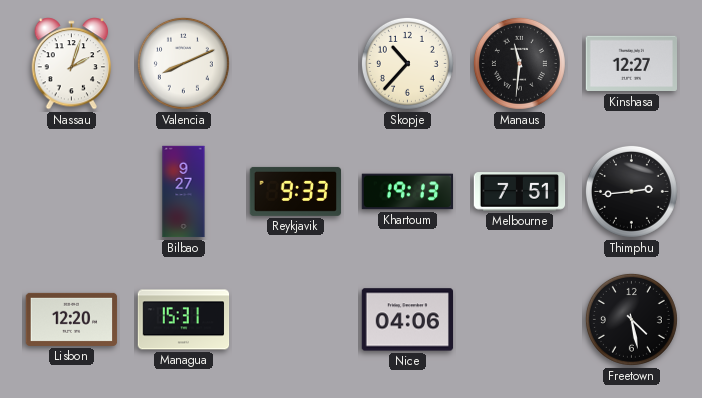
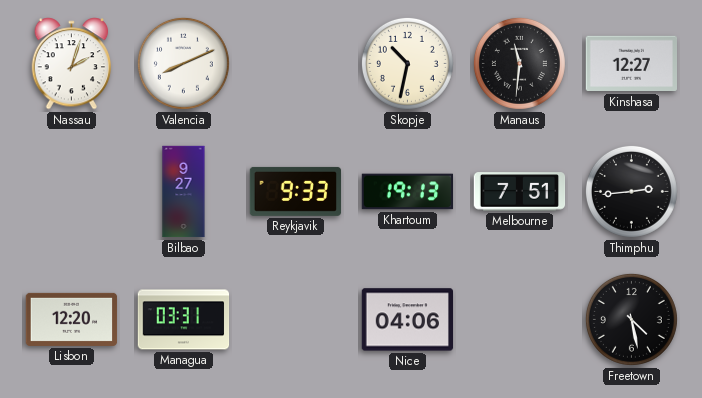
Skopje: 10:37 -> 10:32 (407, 63)
Managua: 15:31 -> 03:31 (184, 320)
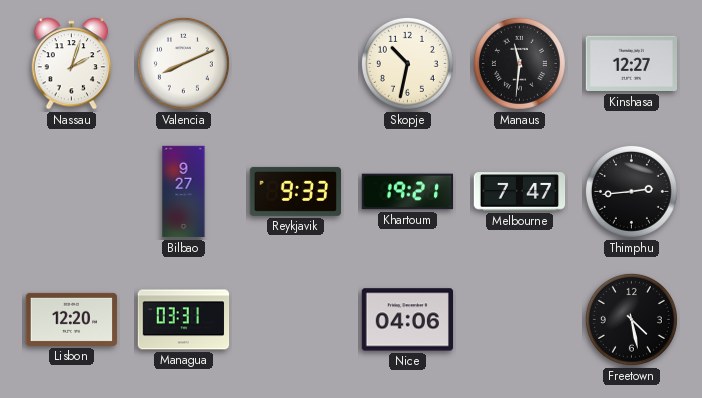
Khartoum: 19:13 -> 19:21 (408, 192)
Melbourne: 7:51 -> 7:47 (520, 192)
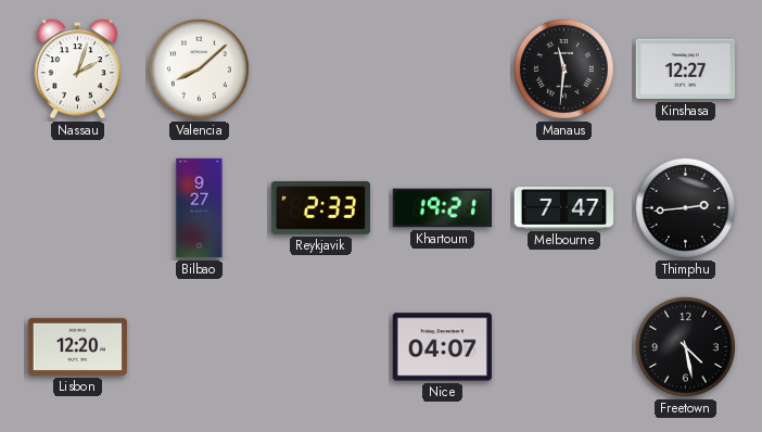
Valencia: 8:11 -> 8:08 (199, 68)
Skopje: 10:32 -> none (407, 63)
Reykjavik: 9:33 -> 2:33 (321, 207)
Managua: 03:31 -> none (184, 320)
Nice: 04:06 -> 04:07 (443, 347)
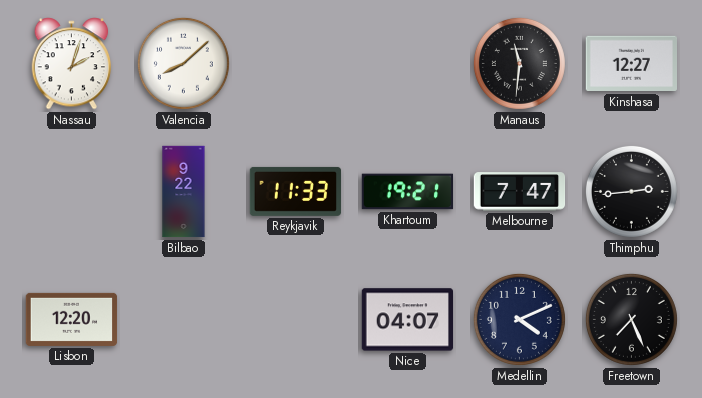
Bilbao: 9:27 -> 9:22 (184, 192)
Reykjavik: 2:33 -> 11:33 (296, 191)
Medellin: none -> 4:11 (519, 319)
Freetown: 4:28 -> 7:26 (631, 319)
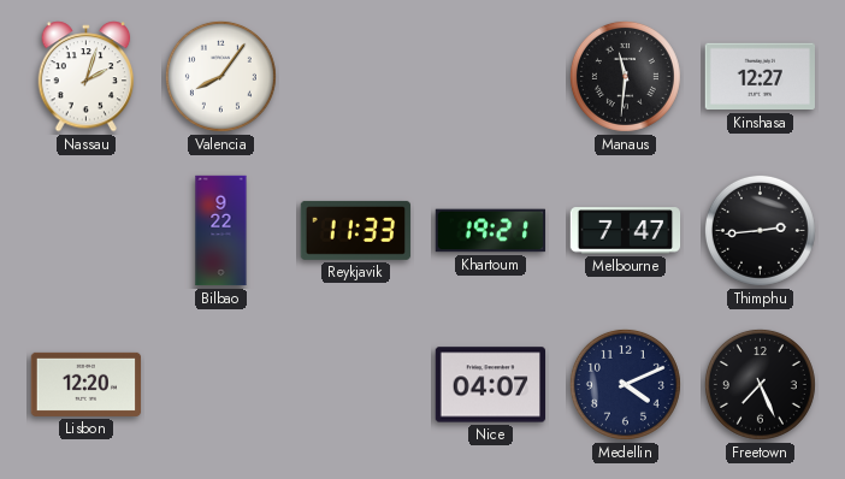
Valencia: 8:08 -> 8:06 (220, 76)
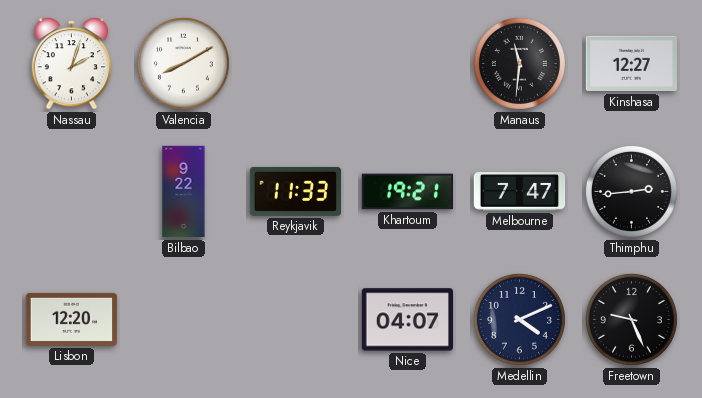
Valencia: 8:06 -> 8:10 (183, 63)
Freetown: 7:26 -> 9:26 (631, 319)
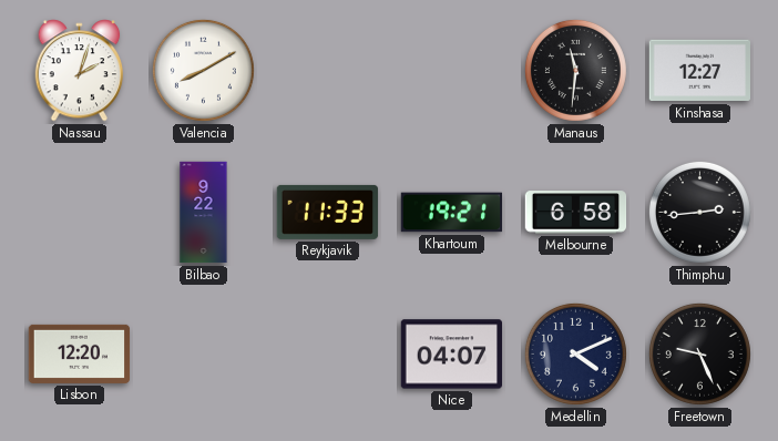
Melbourne: 7:47 -> 6:58 (576, 213)
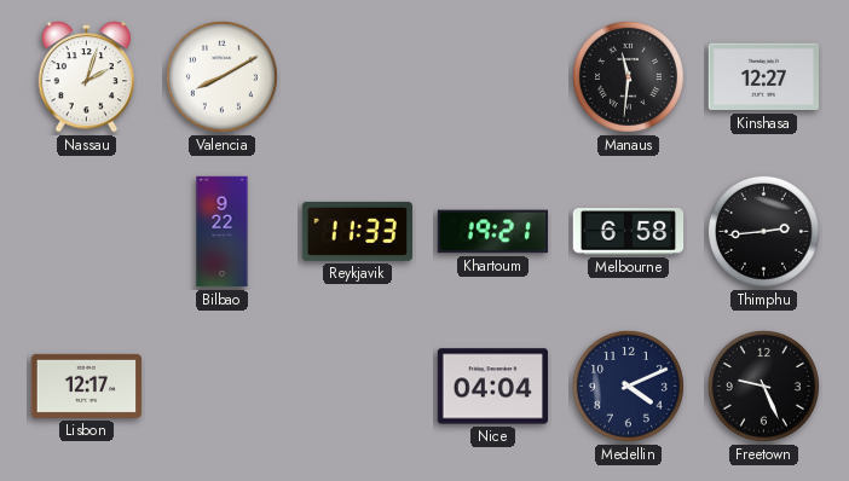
Lisbon: 12:20 -> 12:17 (87, 386)
Nice: 04:07 -> 04:04 (493, 387)
